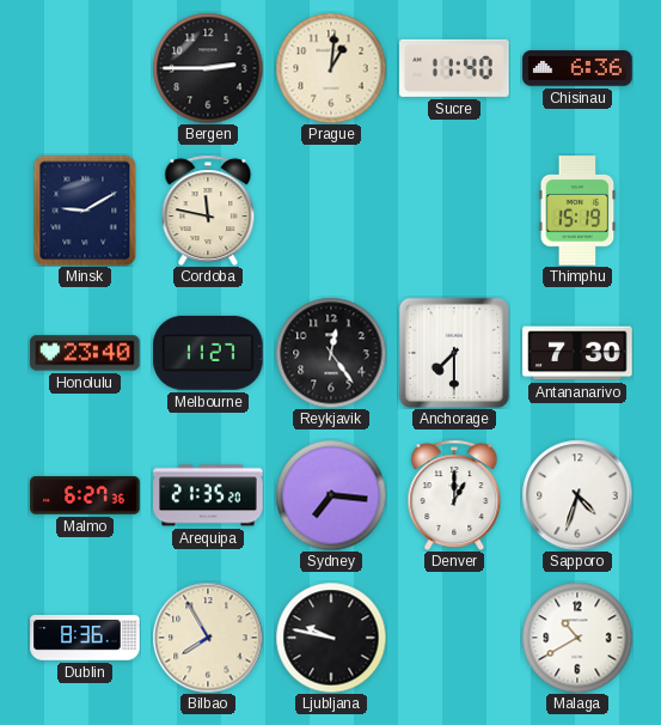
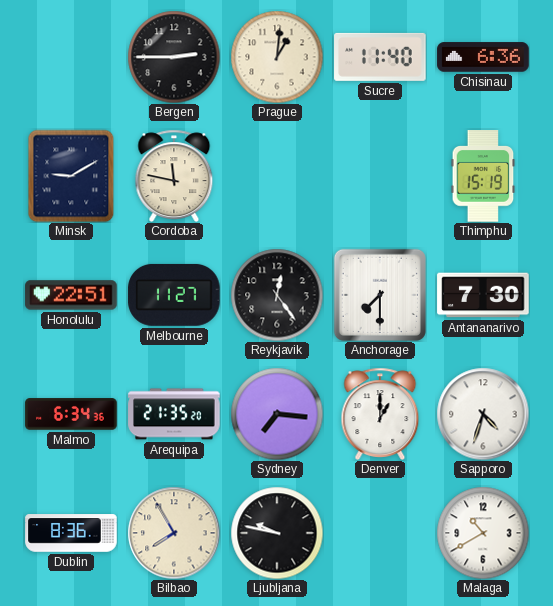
Honolulu: 23:40 -> 22:51 (71, 295)
Malmo: 6:27 -> 6:34 (71, 414)
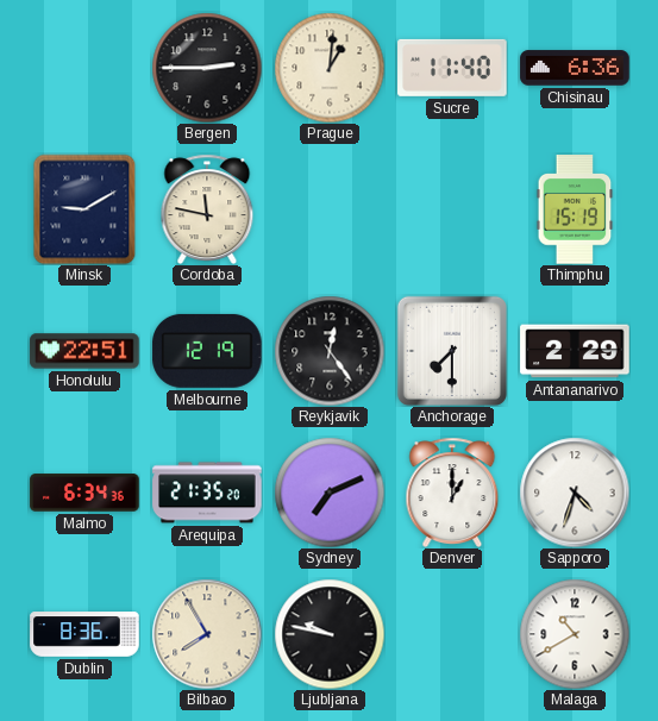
Melbourne: 11:27 -> 12:19 (207, 351)
Antananarivo: 7:30 -> 2:29 (575, 351)
Sydney: 7:16 -> 7:11 (330, 493)
